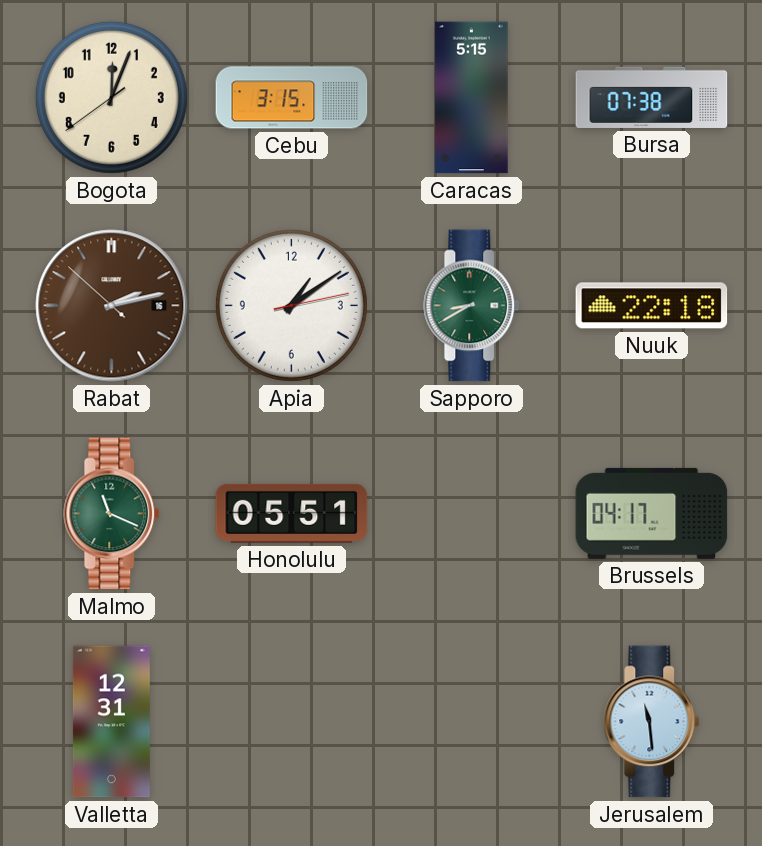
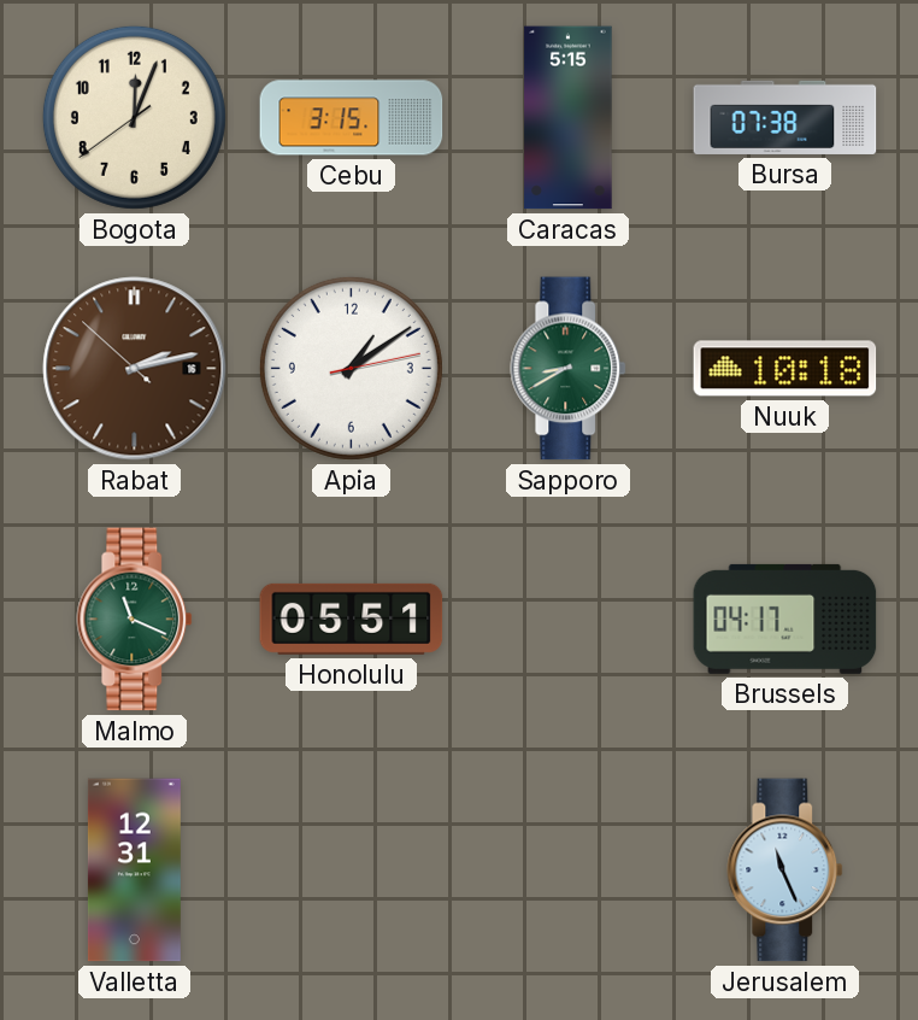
Nuuk: 22:18 -> 10:18 (785, 369)
Jerusalem: 11:29 -> 11:26 (785, 870)
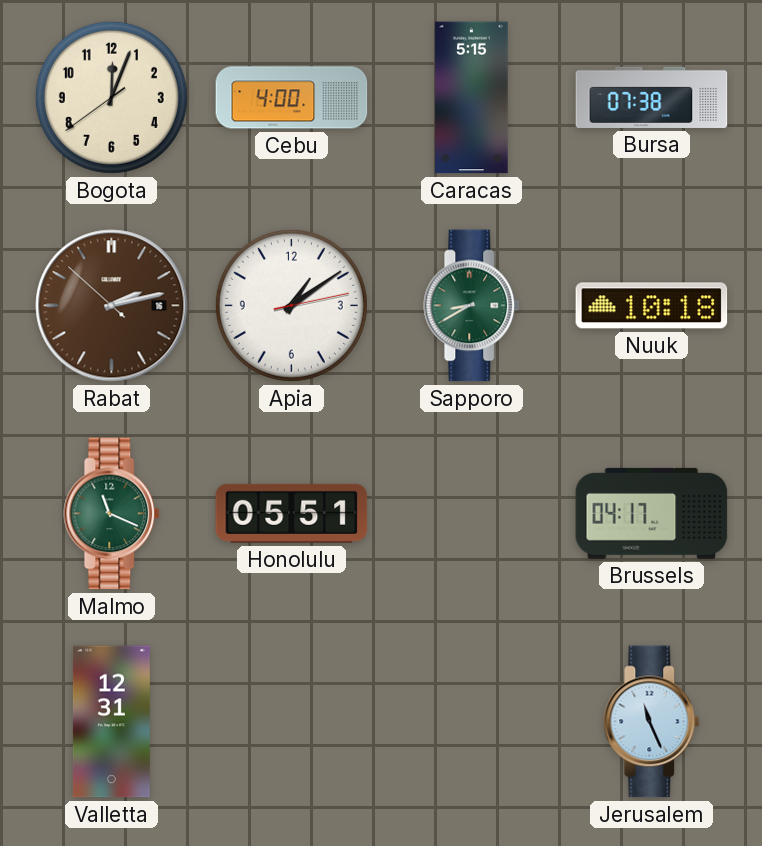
Cebu: 3:15 -> 4:00 (292, 98)
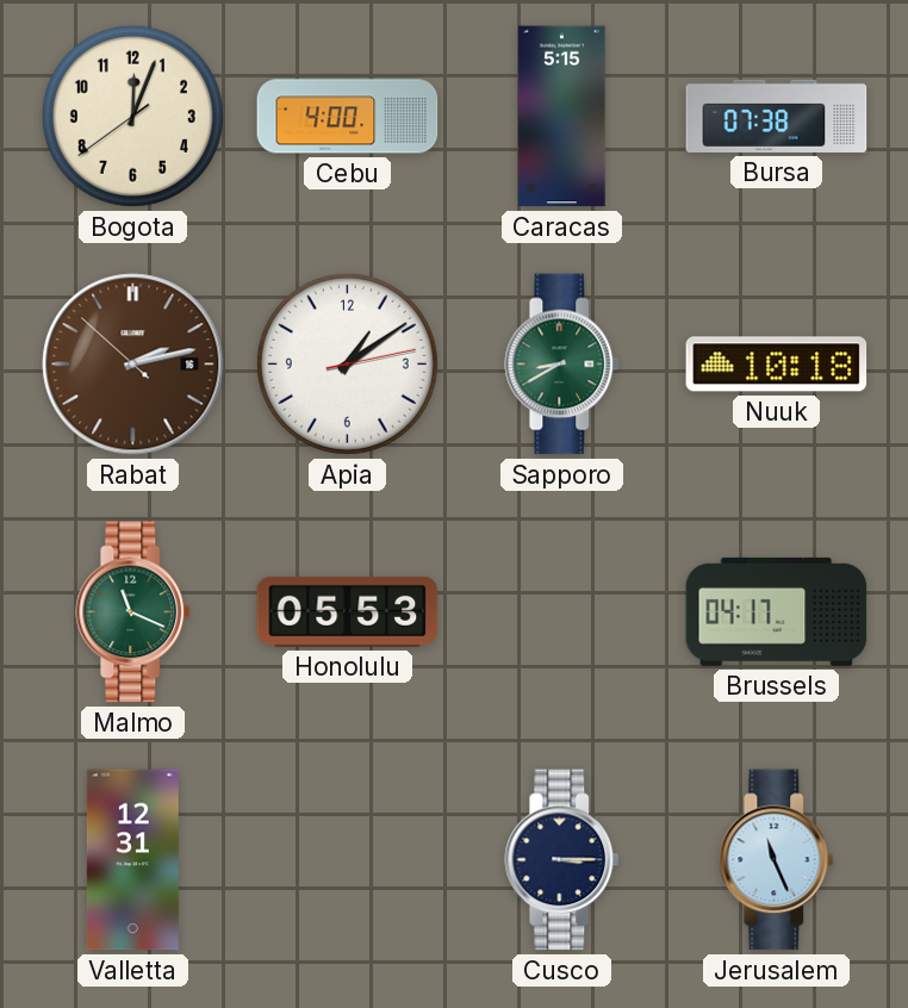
Honolulu: 05:51 -> 05:53 (348, 611)
Cusco: none -> 3:15 (562, 860)
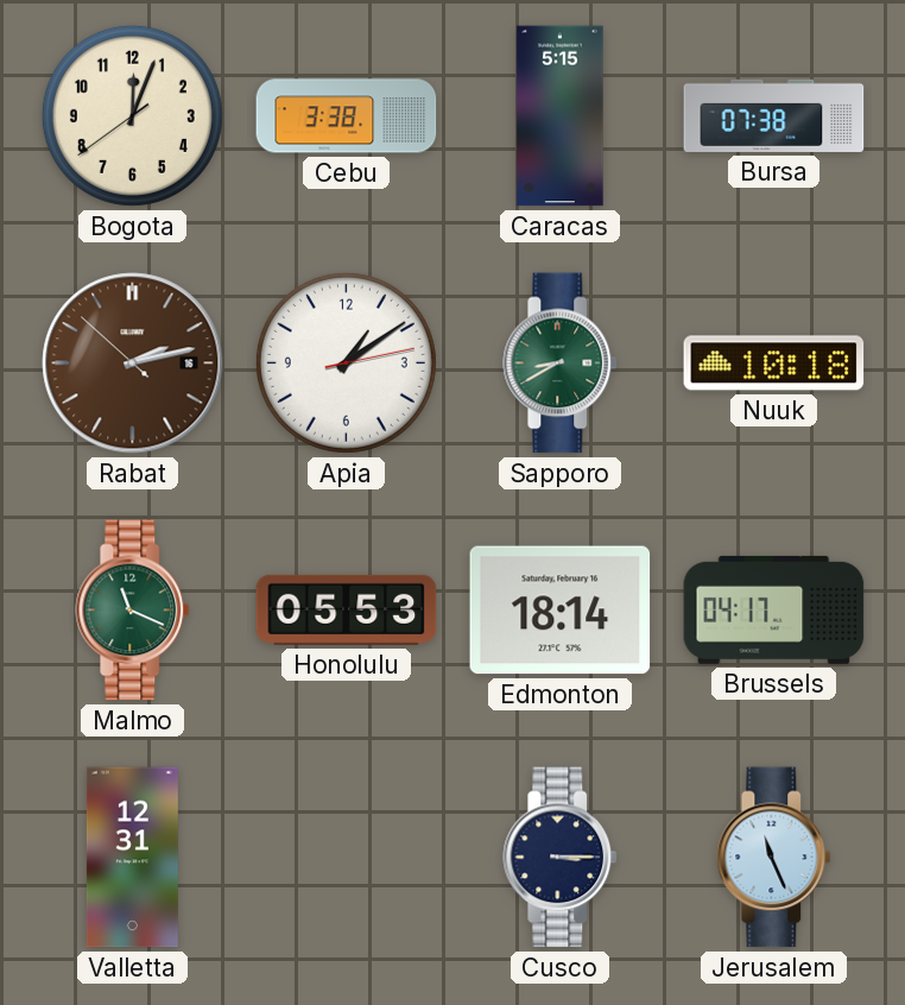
Cebu: 4:00 -> 3:38 (347, 116)
Edmonton: none -> 18:14 (561, 611)
